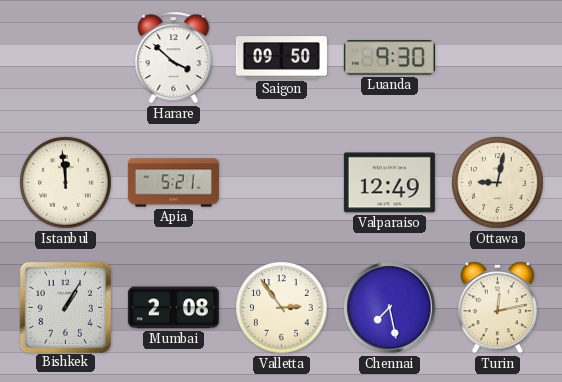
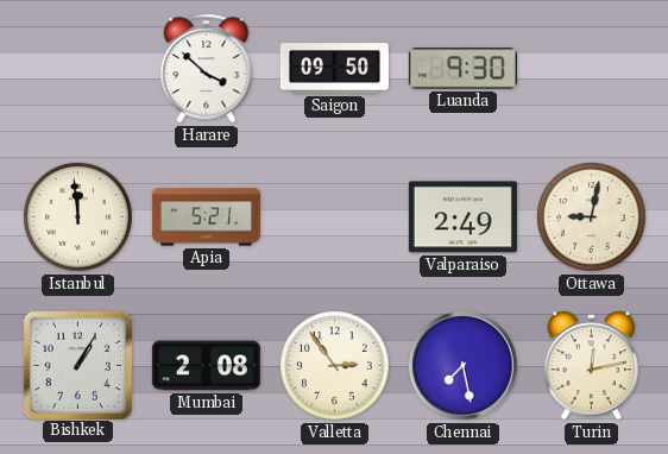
Valparaiso: 12:49 -> 2:49 (462, 217)
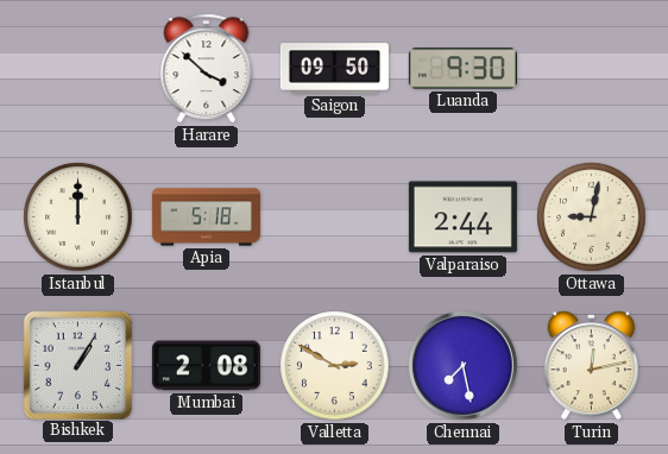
Istanbul: 11:59 -> 12:00 (78, 217)
Apia: 5:21 -> 5:18 (206, 217)
Valparaiso: 2:49 -> 2:44 (462, 217)
Valletta: 2:54 -> 2:50 (335, 366)
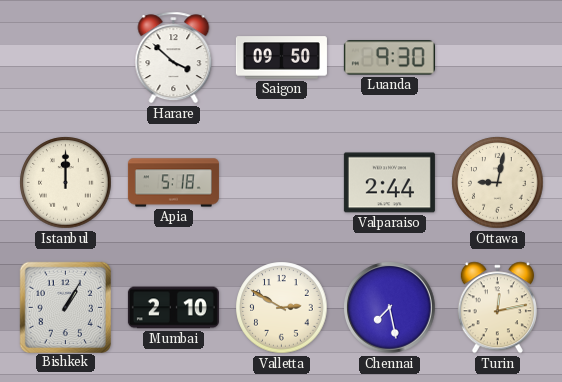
Mumbai: 2:08 -> 2:10 (173, 308)
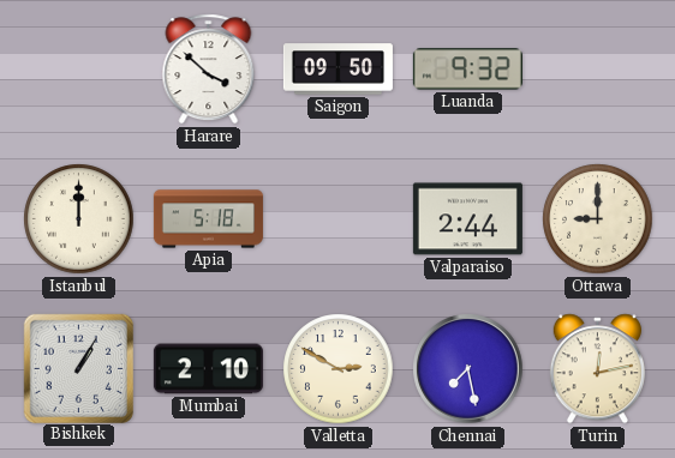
Luanda: 9:30 -> 9:32 (467, 70)
Ottawa: 9:02 -> 9:00 (598, 219)
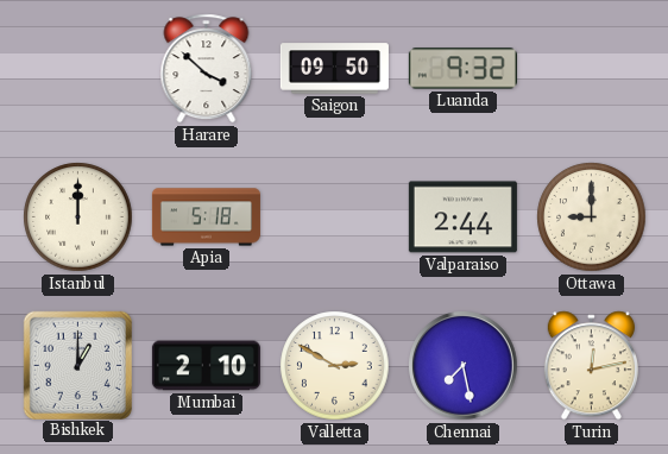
Bishkek: 1:05 -> 1:00 (77, 365)
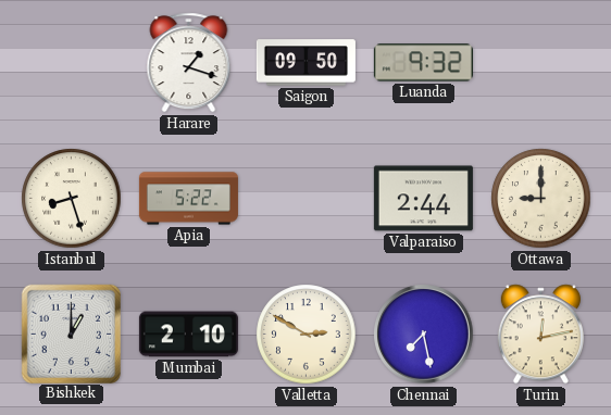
Harare: 3:52 -> 1:18 (189, 63)
Istanbul: 12:00 -> 8:27 (72, 199)
Apia: 5:18 -> 5:22 (188, 199)
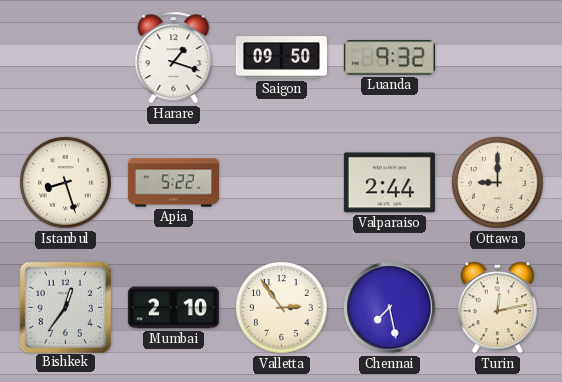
Bishkek: 1:00 -> 12:36 (65, 307)
Valletta: 2:50 -> 2:54 (282, 308)
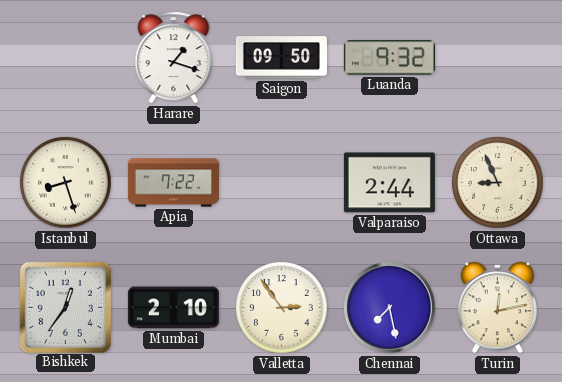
Apia: 5:22 -> 7:22 (173, 183)
Ottawa: 9:00 -> 8:56 (498, 183)
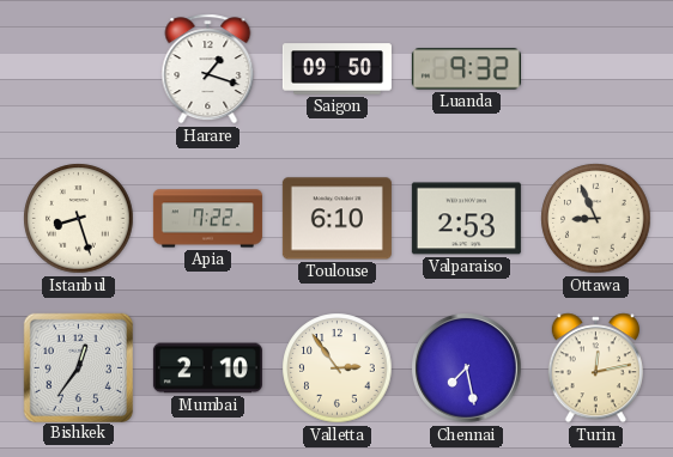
Toulouse: none -> 6:10 (336, 219)
Valparaiso: 2:44 -> 2:53 (466, 219)
